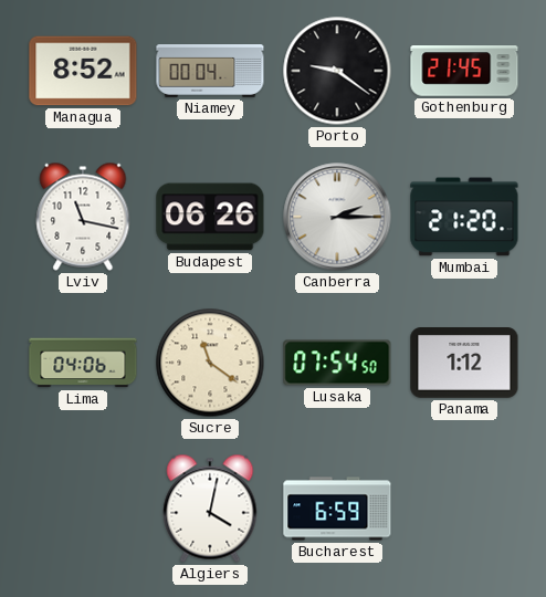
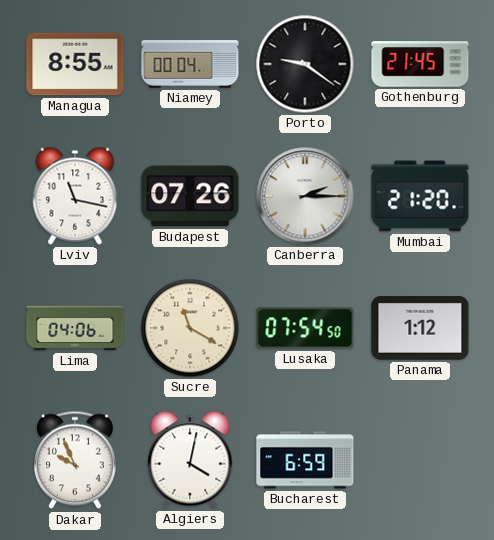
Managua: 8:52 -> 8:55 (75, 64)
Budapest: 06:26 -> 07:26 (190, 196)
Sucre: 11:21 -> 11:20 (190, 328)
Dakar: none -> 9:56 (75, 460)
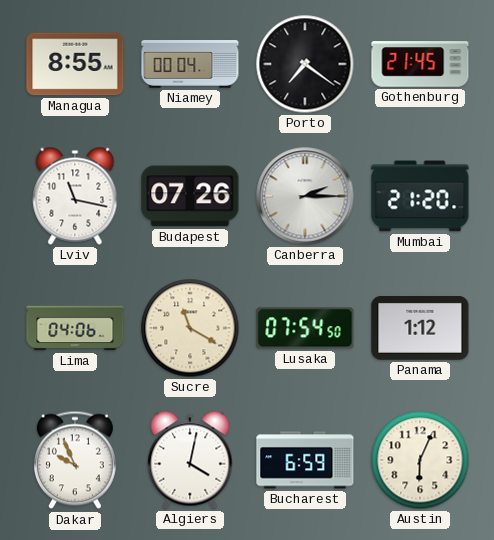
Porto: 9:21 -> 7:21 (305, 64)
Austin: none -> 6:04 (420, 460)
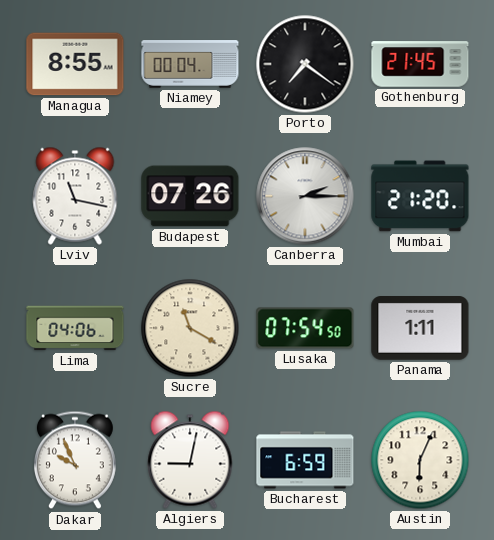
Panama: 1:12 -> 1:11 (420, 329)
Algiers: 4:02 -> 9:02 (190, 460)
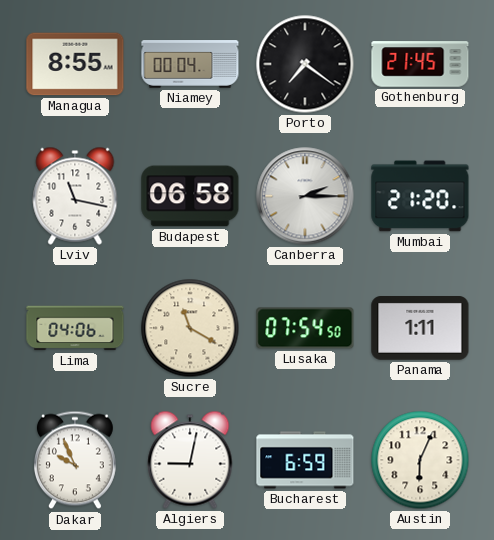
Budapest: 07:26 -> 06:58 (190, 196)
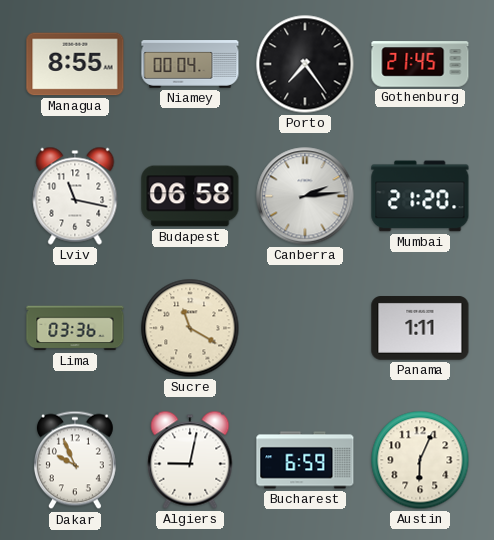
Porto: 7:21 -> 7:24 (305, 64)
Canberra: 2:15 -> 2:14 (305, 196)
Lima: 04:06 -> 03:36 (75, 328)
Lusaka: 07:54 -> none (305, 328)
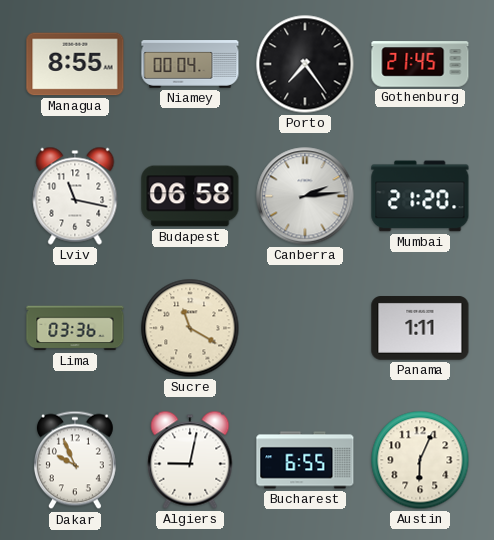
Bucharest: 6:59 -> 6:55 (305, 460)
